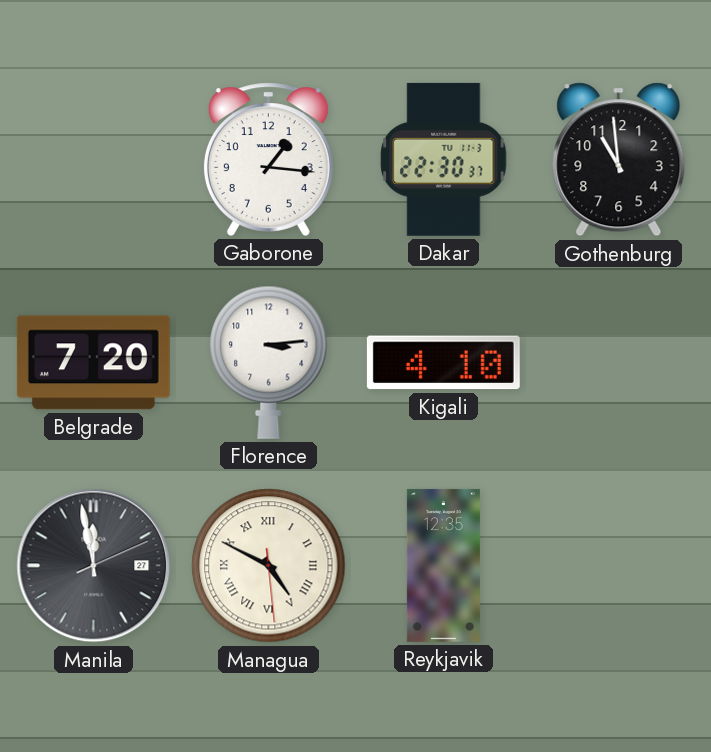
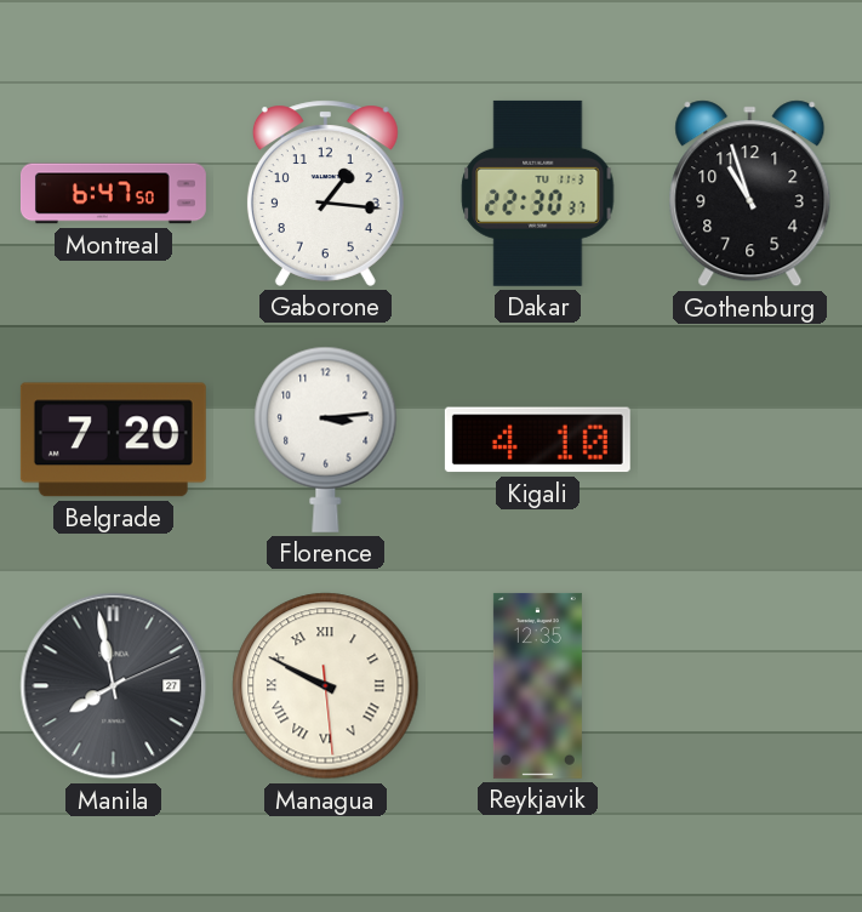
Montreal: none -> 6:47 (113, 194)
Gothenburg: 10:59 -> 10:57 (750, 194)
Manila: 11:58 -> 7:58 (114, 686)
Managua: 4:49 -> 9:49 (326, 686)
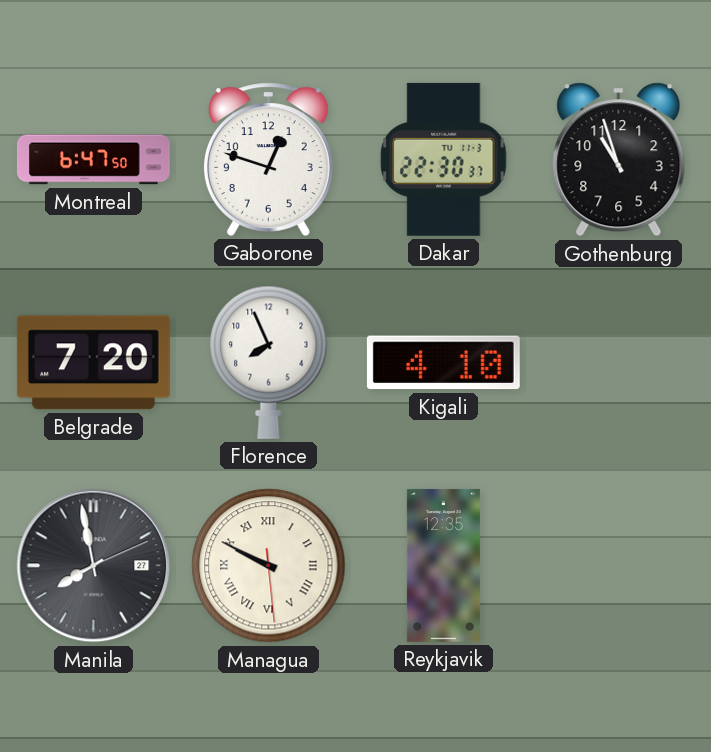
Gaborone: 1:16 -> 12:48 (268, 159)
Florence: 3:14 -> 7:56 (269, 362)
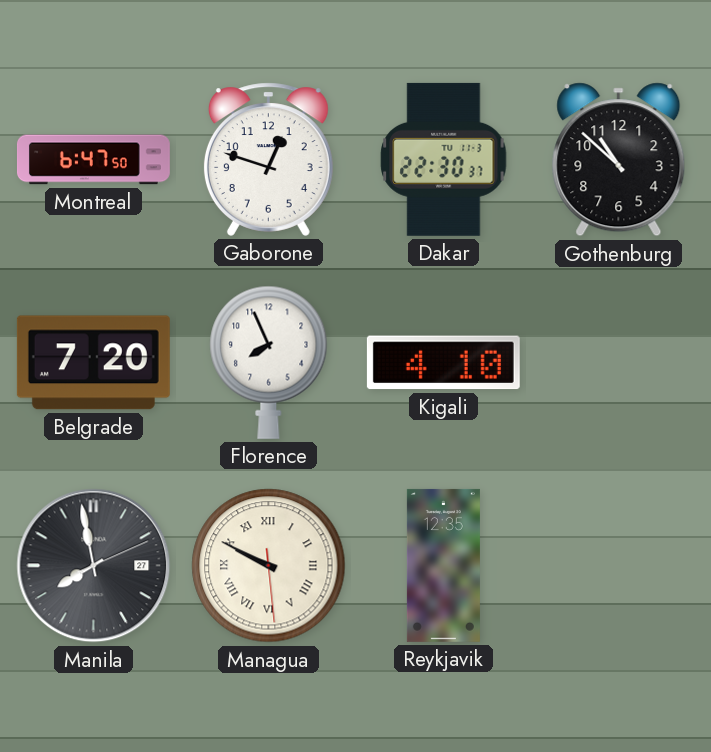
Gothenburg: 10:57 -> 10:52 (619, 160)
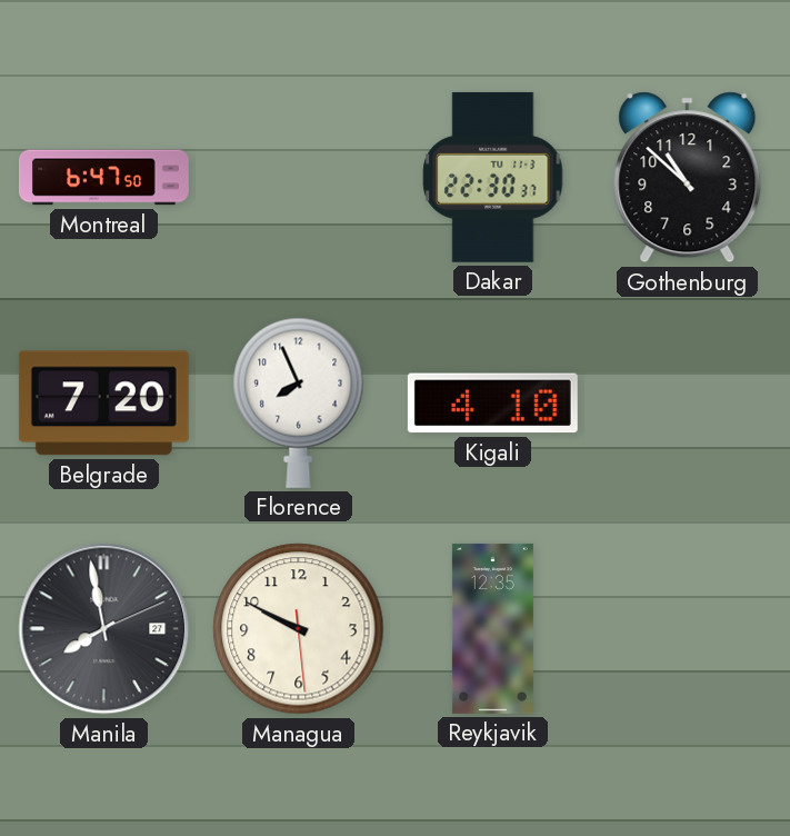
Gaborone: 12:48 -> none (268, 159)
Managua numerals: Roman -> Arabic (299, 629)
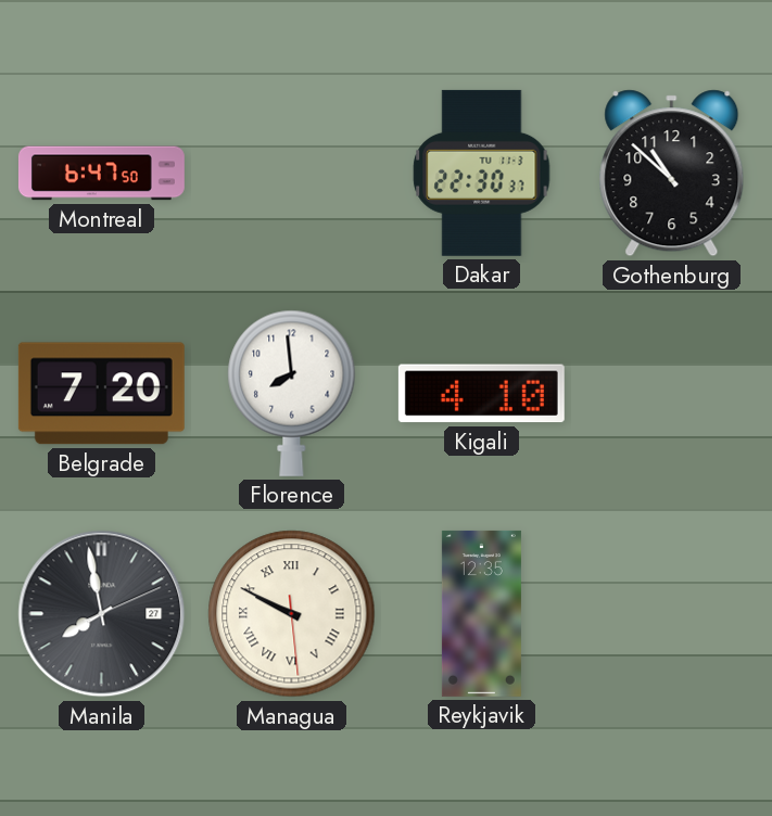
Florence: 7:56 -> 7:59 (292, 393)
Managua numerals: Arabic -> Roman (292, 614)
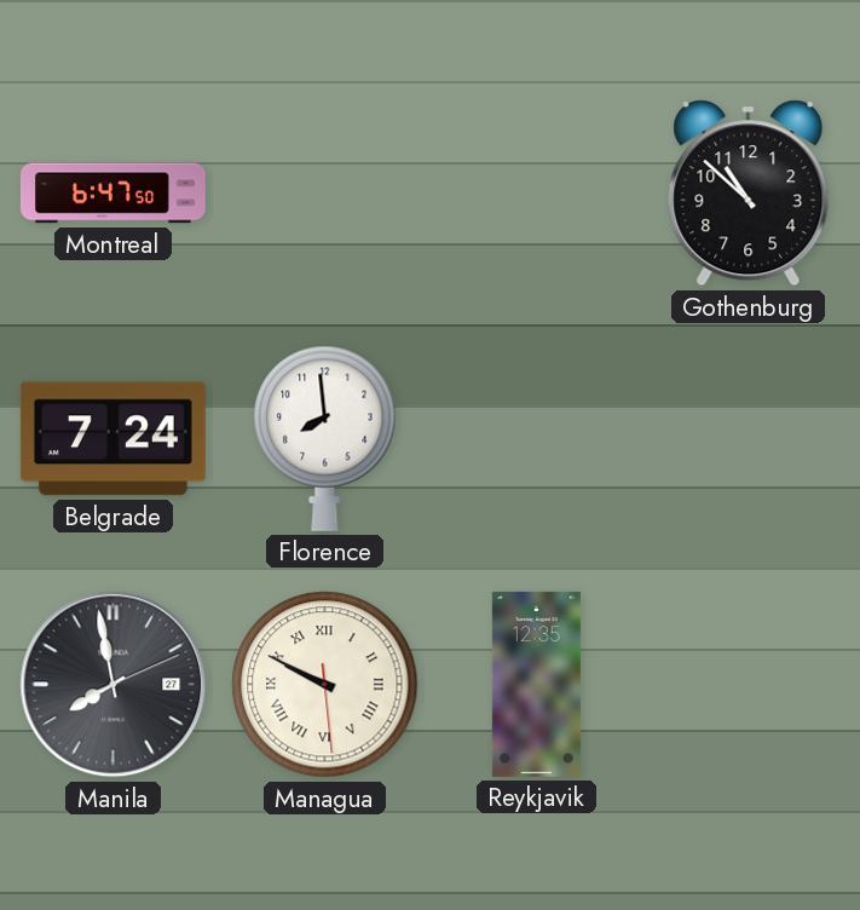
Dakar: 22:30 -> none (482, 173)
Belgrade: 7:20 -> 7:24 (112, 439)
Kigali: 4:10 -> none (481, 394)
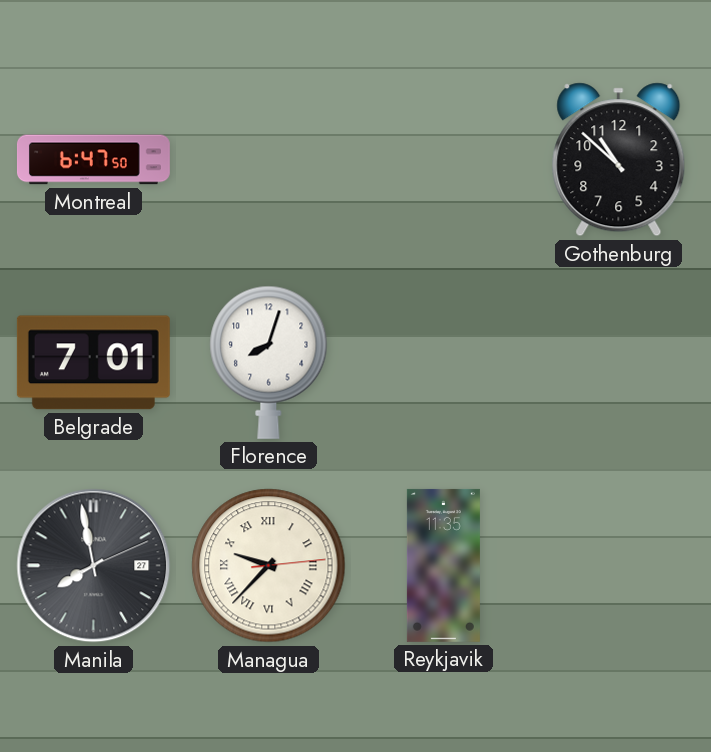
Belgrade: 7:24 -> 7:01 (93, 363)
Florence: 7:59 -> 8:03 (269, 362)
Managua: 9:49 -> 9:37 (269, 566)
Reykjavik: 12:35 -> 11:35 (443, 565)
